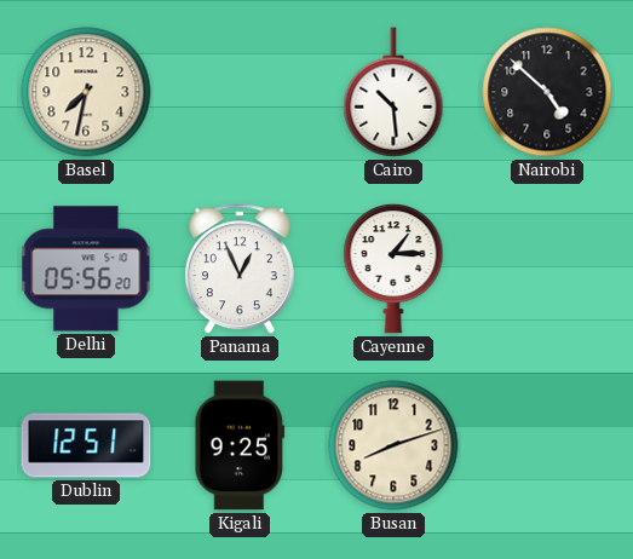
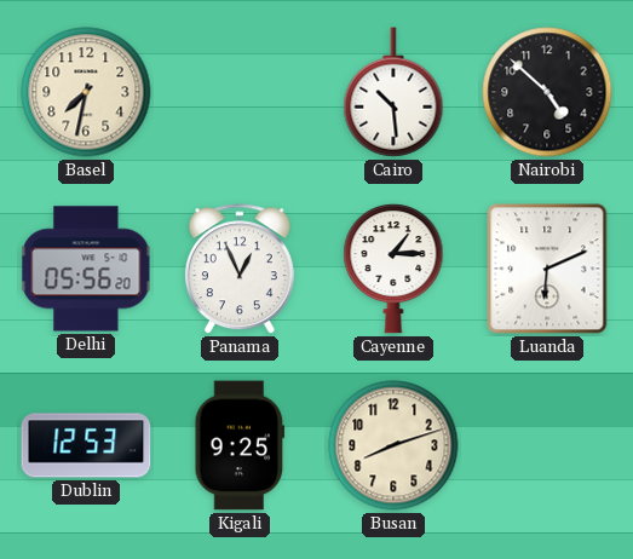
Luanda: none -> 6:11 (547, 269)
Dublin: 12:51 -> 12:53 (86, 445)
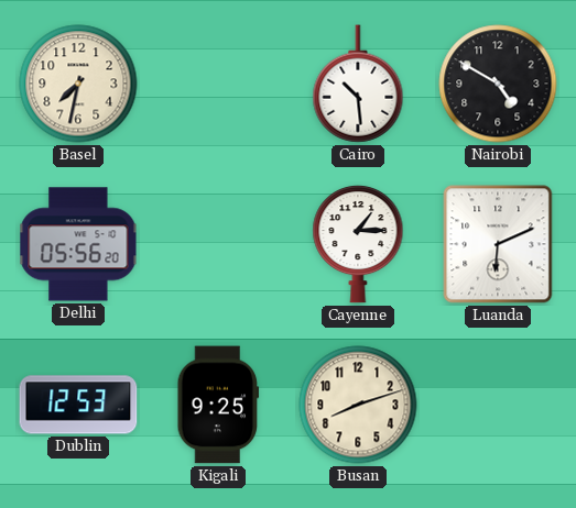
Nairobi: 4:52 -> 4:50 (498, 84)
Panama: 12:56 -> none (240, 270)
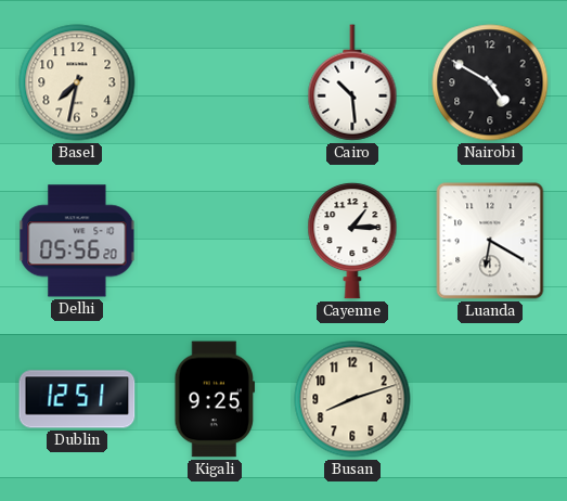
Luanda: 6:11 -> 6:20 (490, 241)
Dublin: 12:53 -> 12:51 (77, 399)
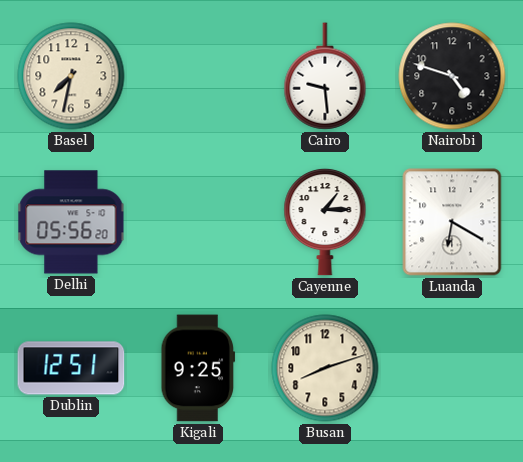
Cairo: 10:29 -> 9:29 (325, 76)
Nairobi: 4:50 -> 4:48 (452, 76)
